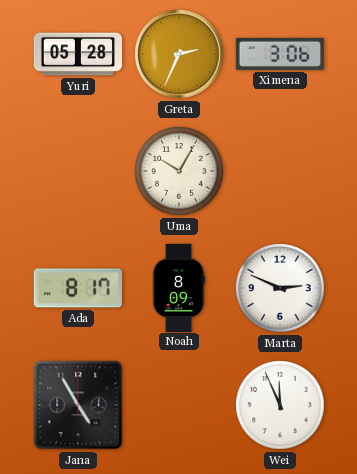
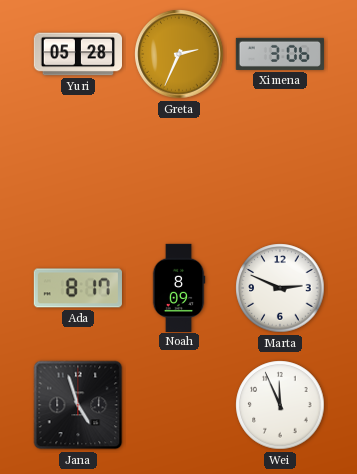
Uma: 10:05 -> none (179, 171)
Jana: 4:55 -> 4:57 (78, 405)
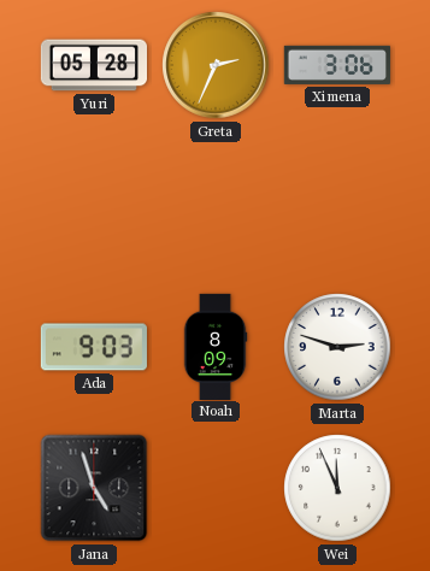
Ada: 8:17 -> 9:03 (94, 347)
Marta: 2:49 -> 2:48 (337, 347)
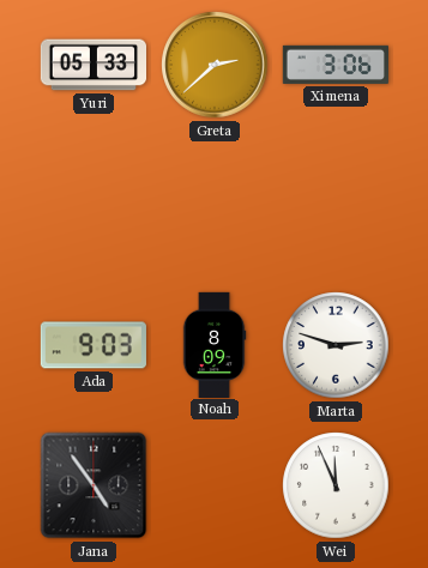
Yuri: 05:28 -> 05:33 (92, 65)
Greta: 2:34 -> 2:38 (215, 65)
Jana: 4:57 -> 4:54 (94, 485)
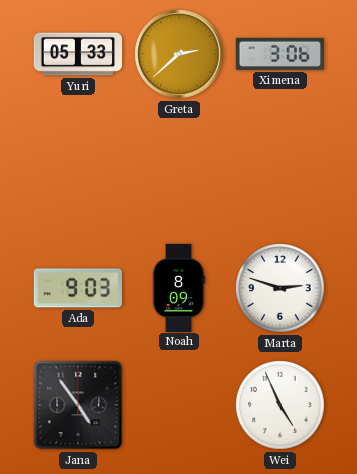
Wei: 11:56 -> 4:56 (280, 405)
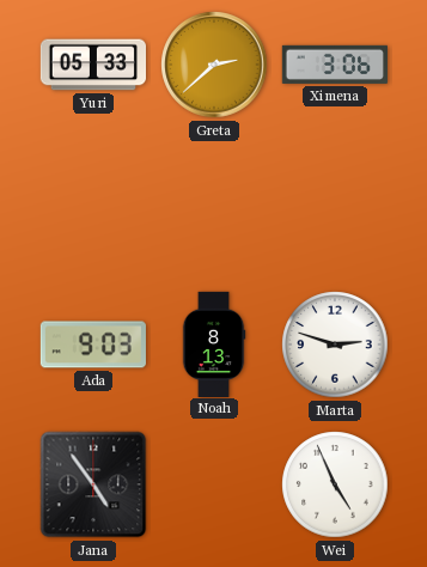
Noah: 8:09 -> 8:13 (214, 343)
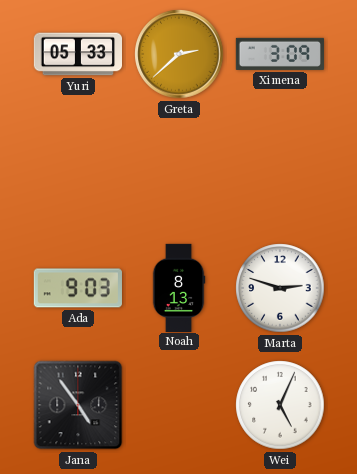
Ximena: 3:06 -> 3:09 (280, 54)
Wei: 4:56 -> 5:04 (280, 405)
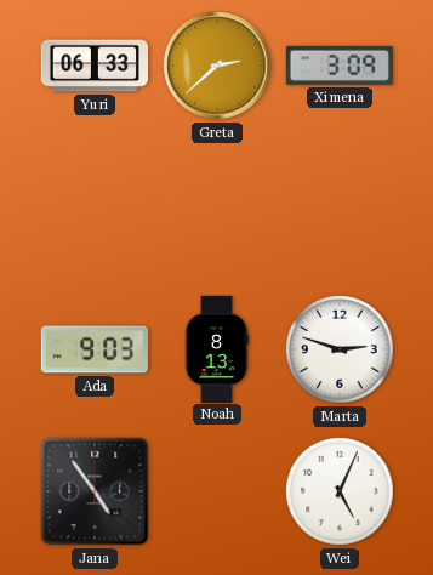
Yuri: 05:33 -> 06:33 (93, 66)
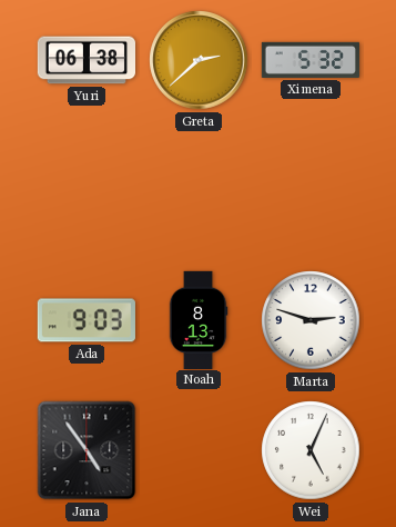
Yuri: 06:33 -> 06:38 (85, 60)
Ximena: 3:09 -> 5:32 (311, 60)
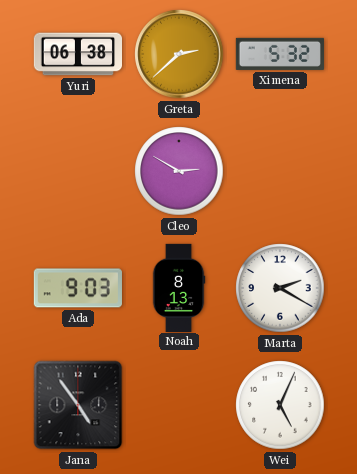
Cleo: none -> 2:50 (179, 171)
Marta: 2:48 -> 2:20 (280, 288)
